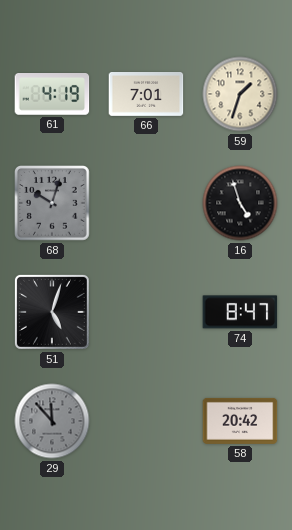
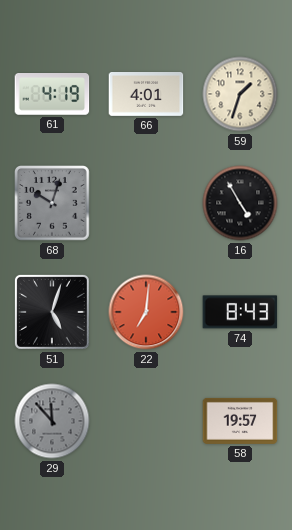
66: 7:01 -> 4:01 (146, 95)
16: 4:57 -> 4:55 (240, 203)
22: none -> 7:01 (146, 312)
74: 8:47 -> 8:43 (240, 312)
58: 20:42 -> 19:57 (240, 421)
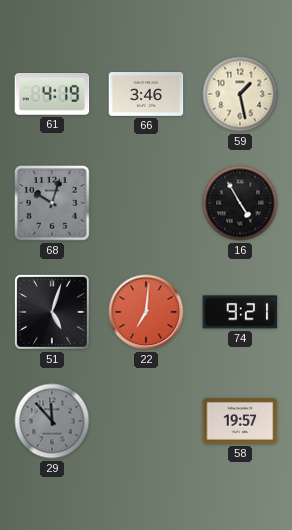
66: 4:01 -> 3:46 (146, 95)
59: 1:33 -> 1:28 (240, 94)
74: 8:43 -> 9:21 (240, 312)
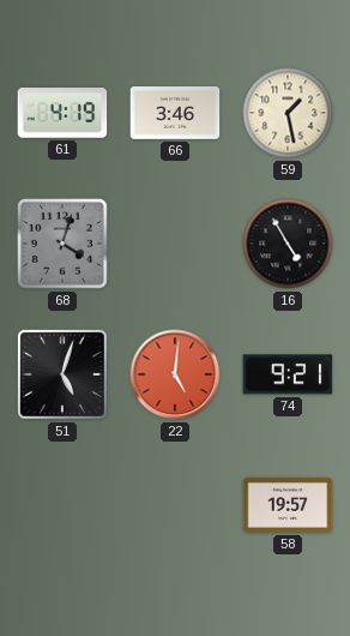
68: 10:03 -> 4:03 (64, 245)
22: 7:01 -> 5:01 (175, 374)
29: 11:53 -> none (52, 421)
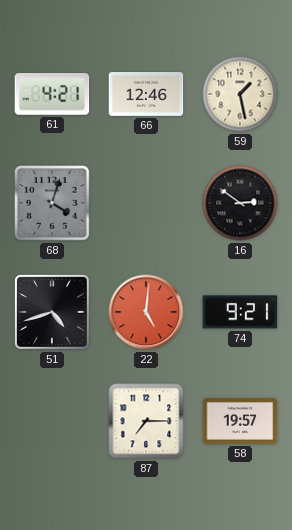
61: 4:19 -> 4:21 (52, 95)
66: 3:46 -> 12:46 (146, 95)
16: 4:55 -> 2:51 (240, 203)
51: 5:03 -> 4:42 (52, 312)
87: none -> 7:15 (146, 421)
